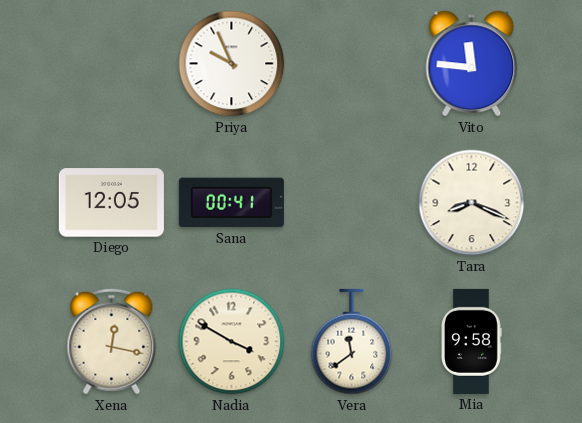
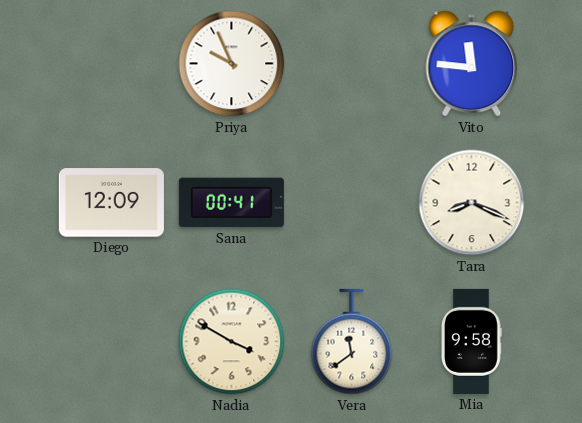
Diego: 12:05 -> 12:09 (111, 203)
Xena: 12:17 -> none (112, 342)
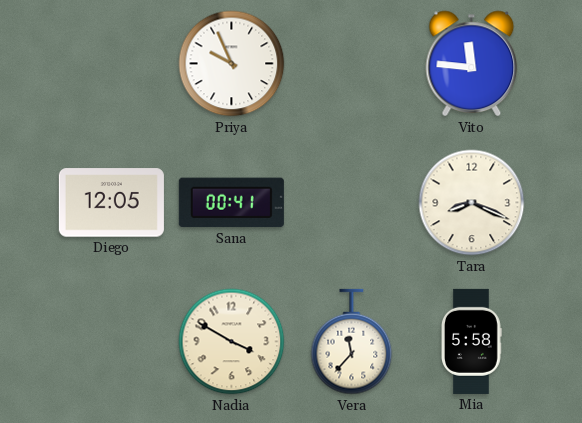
Diego: 12:09 -> 12:05 (111, 203)
Vera: 11:39 -> 11:37 (352, 342)
Mia: 9:58 -> 5:58 (472, 341)
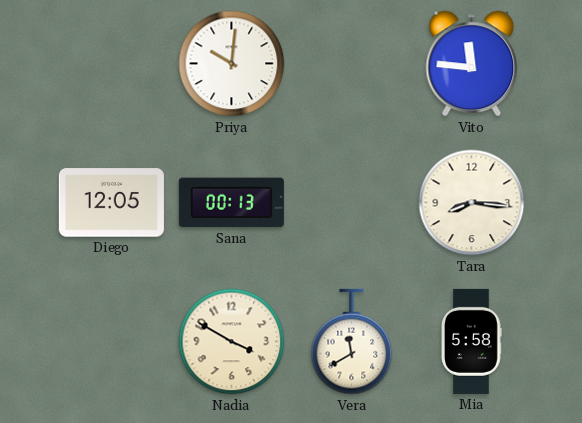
Priya: 9:56 -> 10:01 (232, 64)
Sana: 00:41 -> 00:13 (231, 203)
Tara: 8:19 -> 8:16 (472, 203)
Vera: 11:37 -> 11:40 (352, 342)
